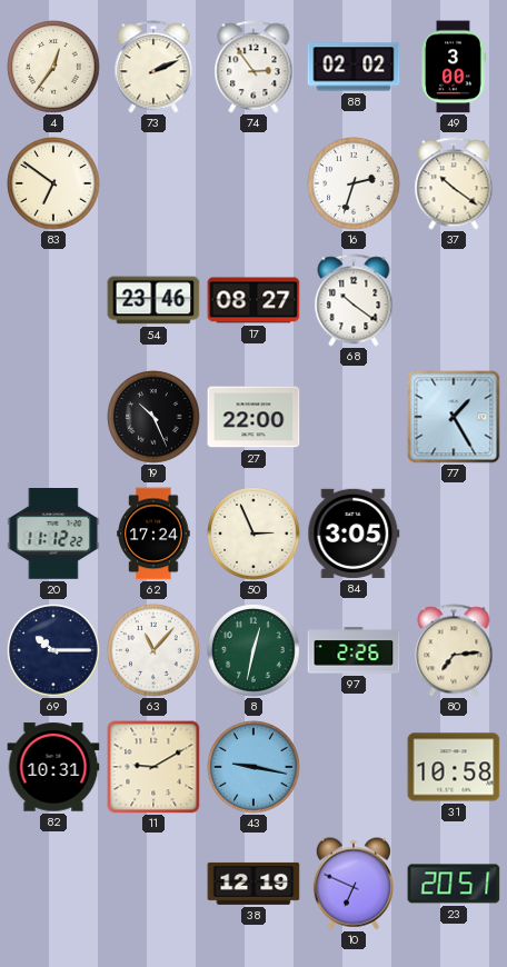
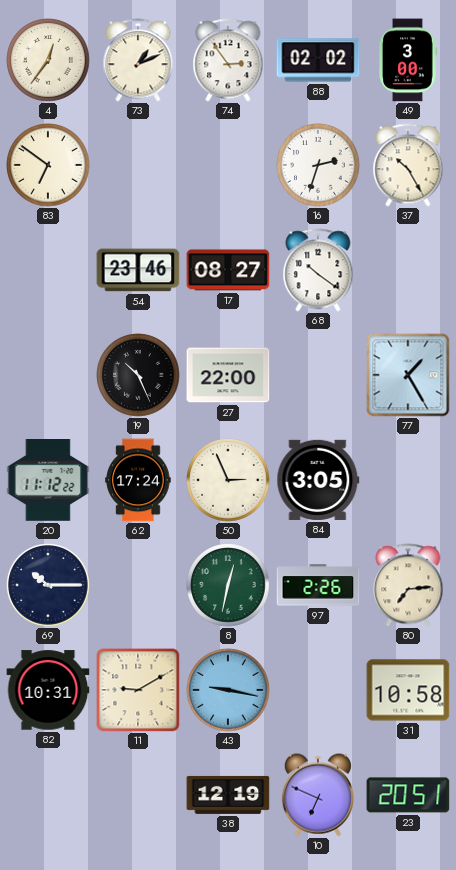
73: 2:11 -> 1:11 (138, 60)
37: 10:21 -> 10:25 (408, 165)
63: 11:07 -> none (153, 650)
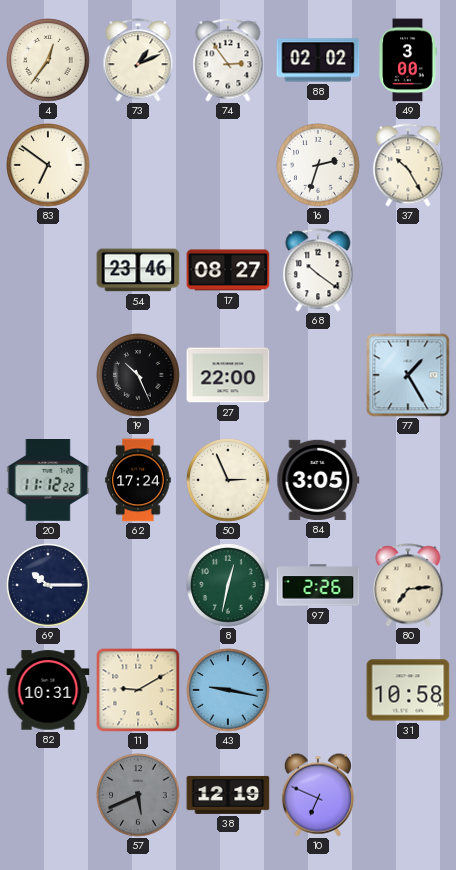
57: none -> 5:41 (138, 795)
23: 20:51 -> none (408, 795)
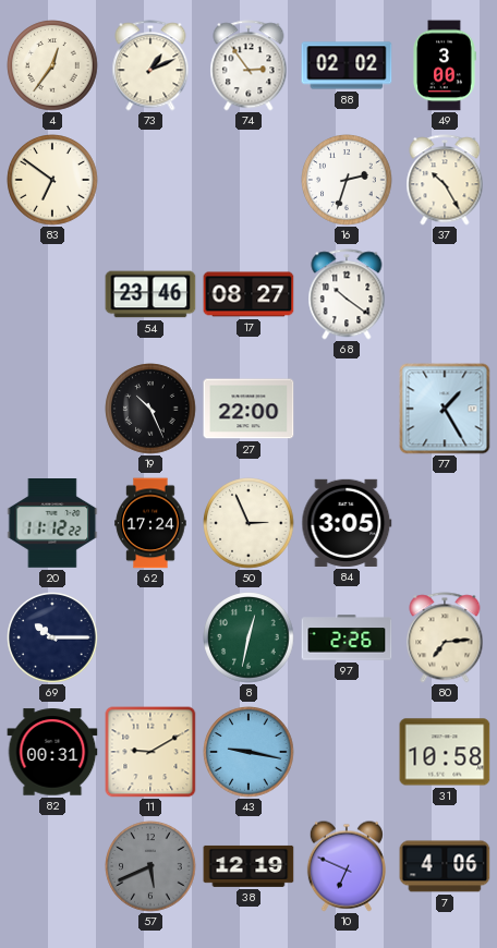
82: 10:31 -> 00:31 (52, 752)
7: none -> 4:06 (445, 866)
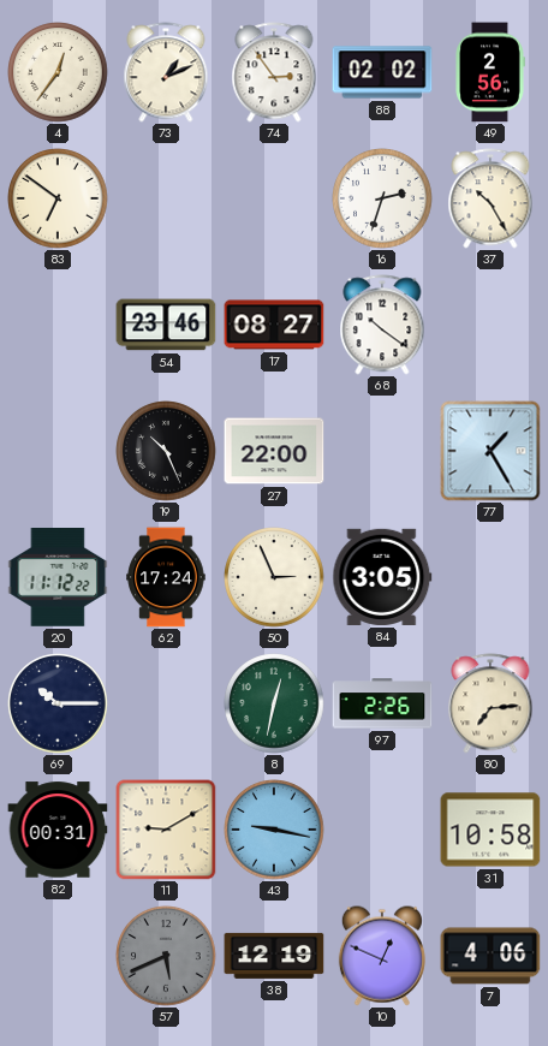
49: 3:00 -> 2:56 (490, 72)
10: 6:49 -> 12:49 (382, 956)
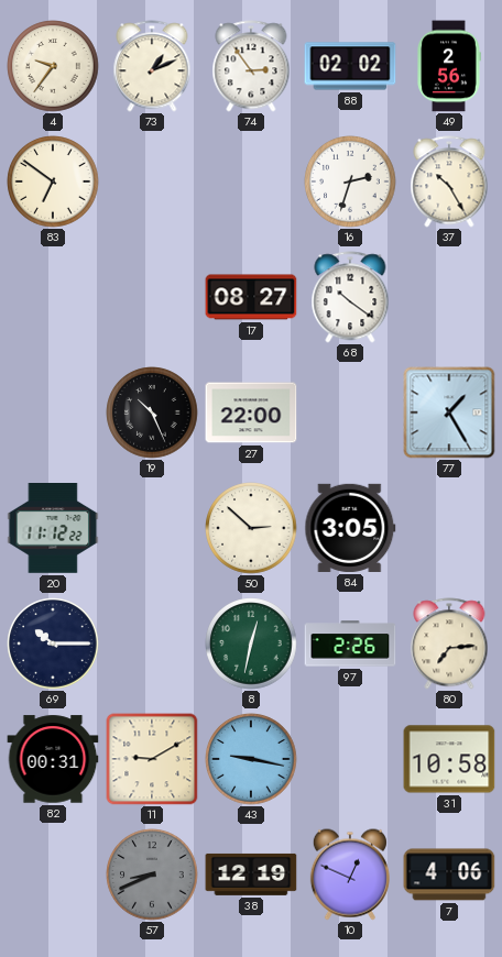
4: 12:36 -> 9:36 (53, 66)
54: 23:46 -> none (166, 325)
62: 17:24 -> none (166, 577)
50: 2:56 -> 2:52 (251, 528)
57: 5:41 -> 8:41 (152, 875)
